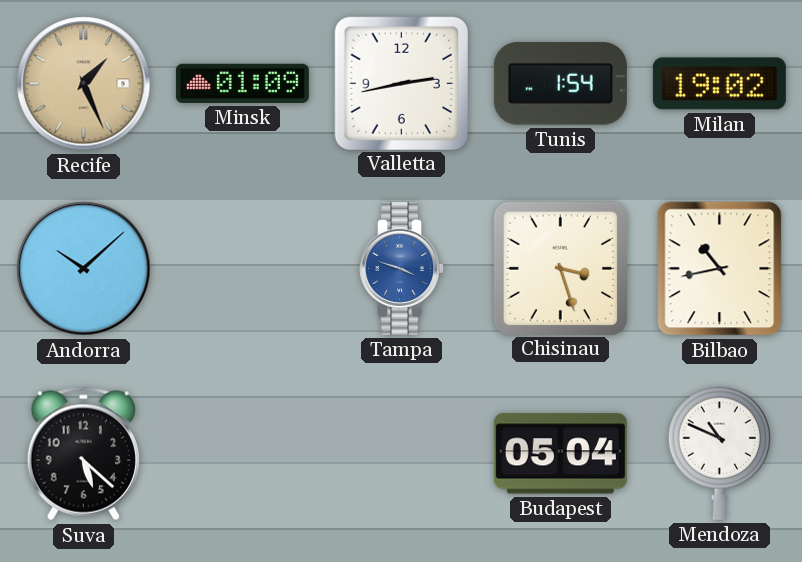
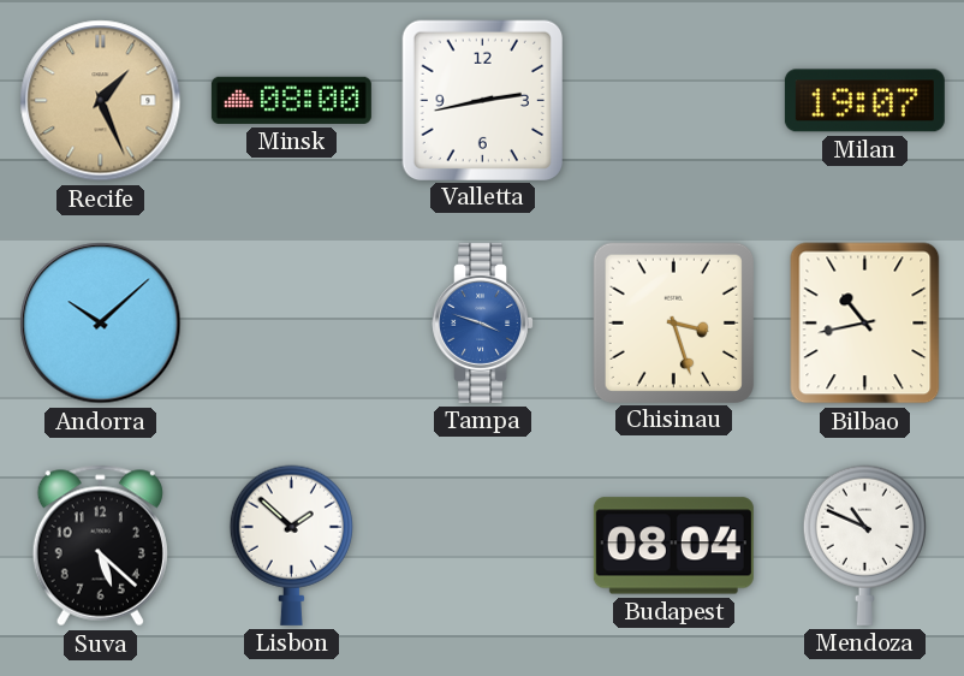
Minsk: 01:09 -> 08:00 (291, 100)
Tunis: 1:54 -> none (560, 84)
Milan: 19:02 -> 19:07 (864, 101)
Lisbon: none -> 1:52 (291, 545)
Budapest: 05:04 -> 08:04 (673, 546)
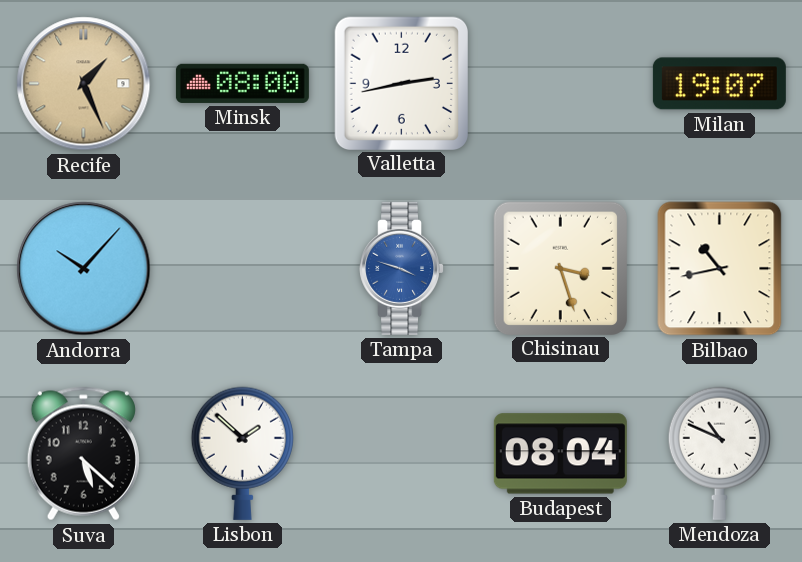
Andorra: 10:08 -> 10:07 (84, 269)
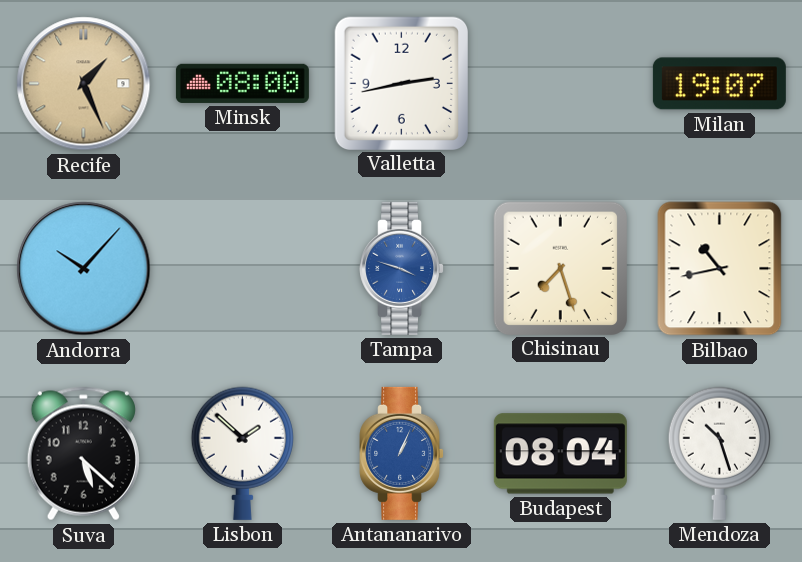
Chisinau: 3:27 -> 7:27 (560, 268)
Antananarivo: none -> 1:04 (402, 453)
Mendoza: 10:49 -> 10:27 (719, 453)
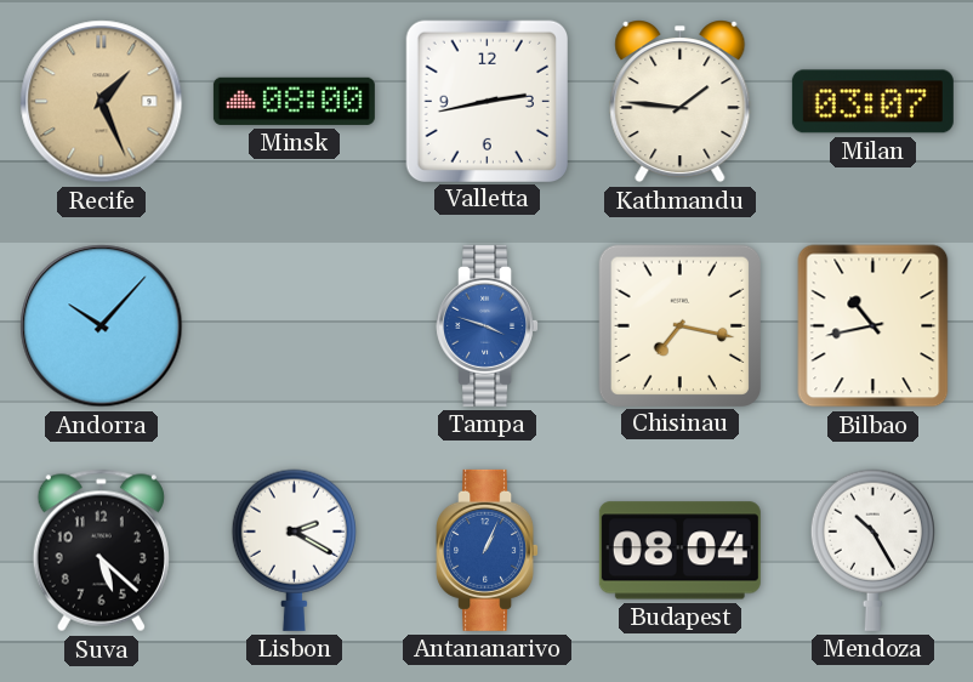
Kathmandu: none -> 1:46 (681, 102)
Milan: 19:07 -> 03:07 (872, 102)
Chisinau: 7:27 -> 7:17 (679, 325)
Lisbon: 1:52 -> 2:20 (294, 550)
Mendoza: 10:27 -> 10:25 (872, 550)
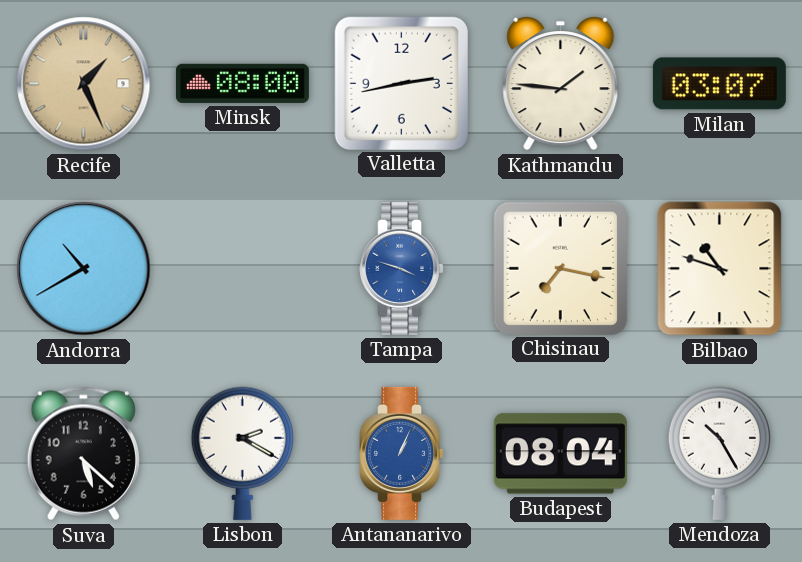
Andorra: 10:07 -> 10:40 (84, 269)
Bilbao: 10:43 -> 10:48 (720, 269)
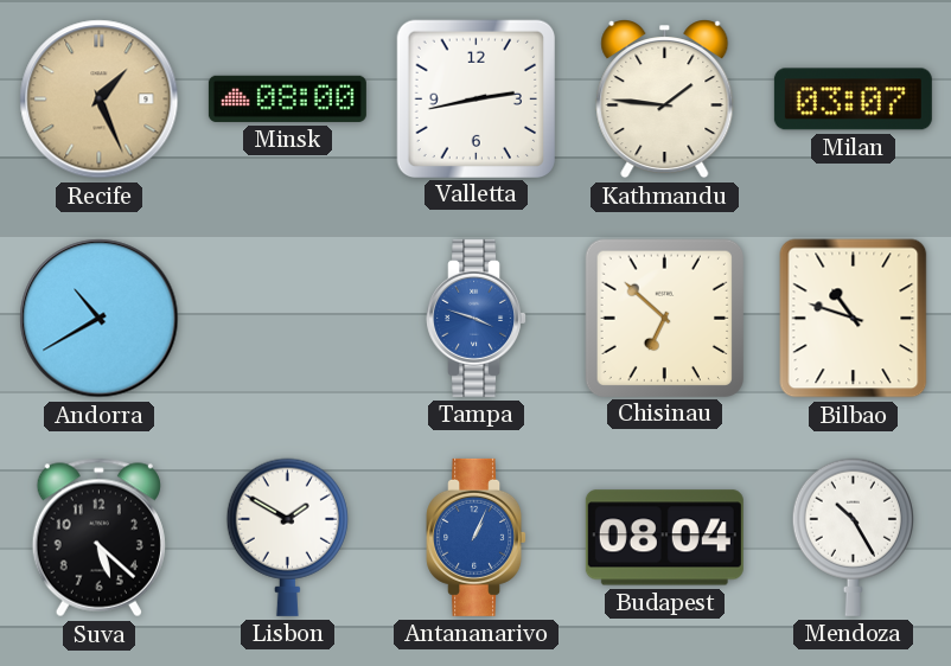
Chisinau: 7:17 -> 6:52 (664, 318)
Lisbon: 2:20 -> 1:50 (287, 537)
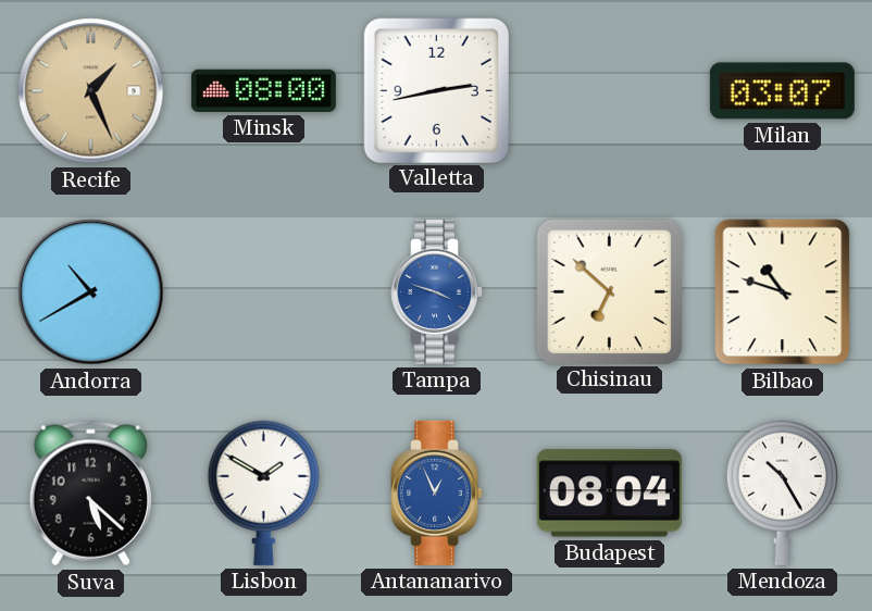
Kathmandu: 1:46 -> none (665, 100)
Antananarivo: 1:04 -> 12:56 (437, 492)
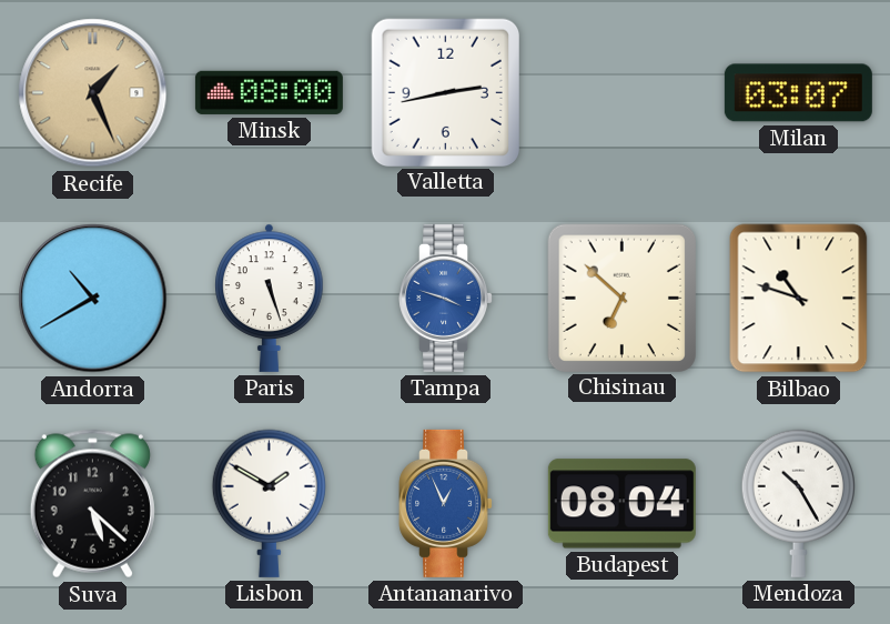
Paris: none -> 5:27 (270, 298)
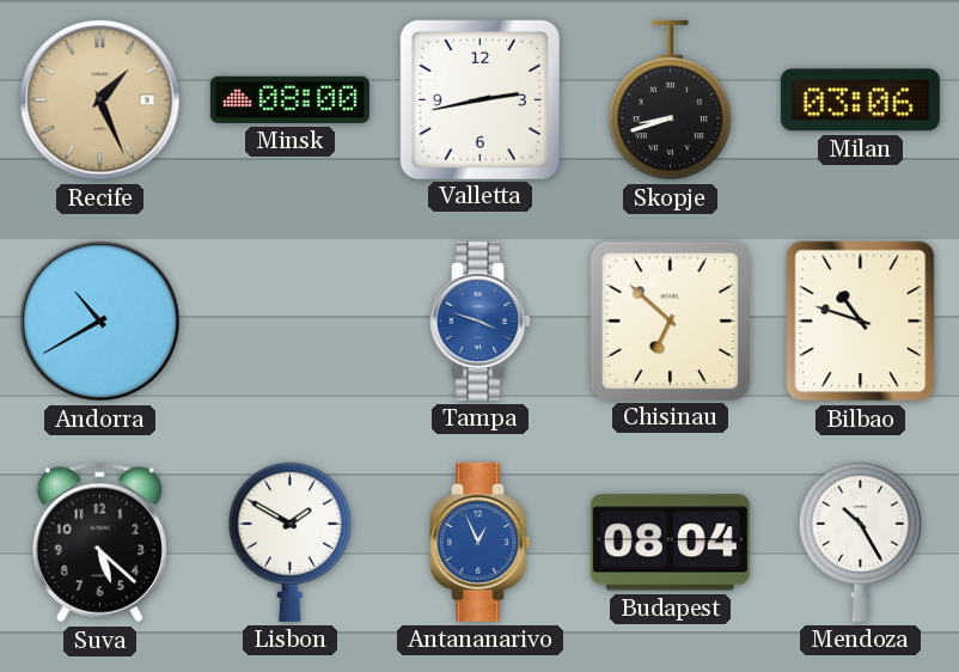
Skopje: none -> 8:42 (670, 100)
Milan: 03:07 -> 03:06 (860, 100)
Paris: 5:27 -> none (270, 298)
